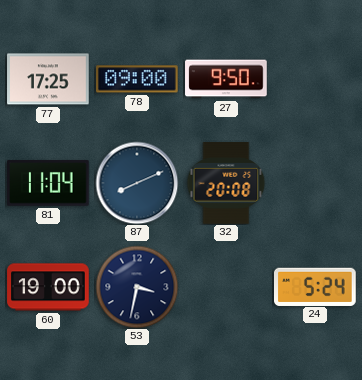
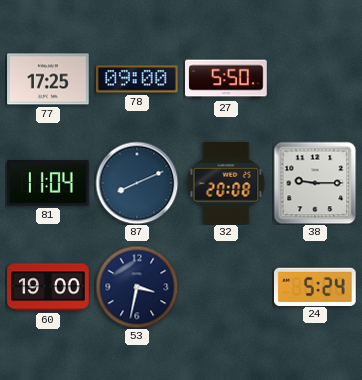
27: 9:50 -> 5:50 (226, 79)
38: none -> 9:15 (315, 183)
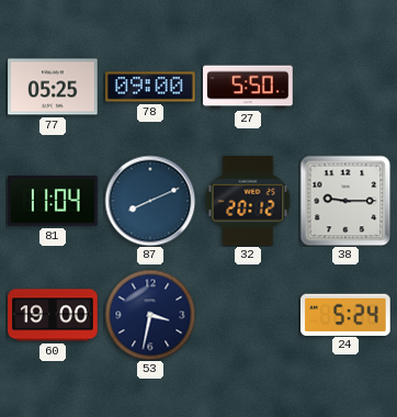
77: 17:25 -> 05:25 (53, 87)
32: 20:08 -> 20:12 (248, 201)
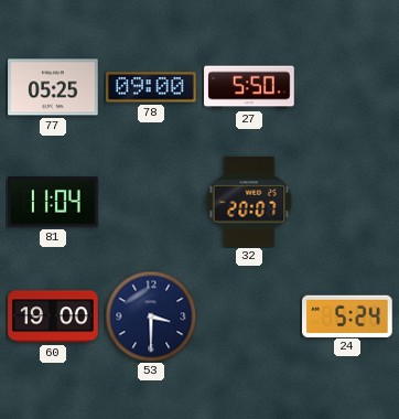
87: 8:11 -> none (150, 201)
32: 20:12 -> 20:07 (249, 202)
38: 9:15 -> none (345, 201)
53: 3:32 -> 3:30 (151, 316)
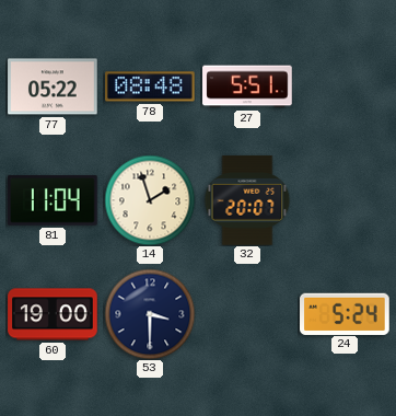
77: 05:25 -> 05:22 (53, 86)
78: 09:00 -> 08:48 (151, 86)
27: 5:50 -> 5:51 (247, 86)
14: none -> 1:57 (150, 200)
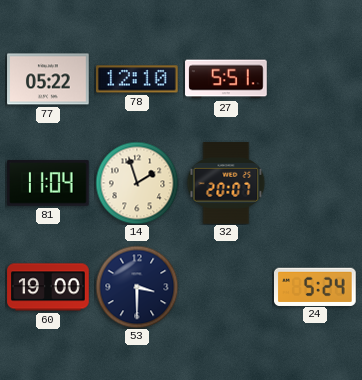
78: 08:48 -> 12:10 (138, 79)
